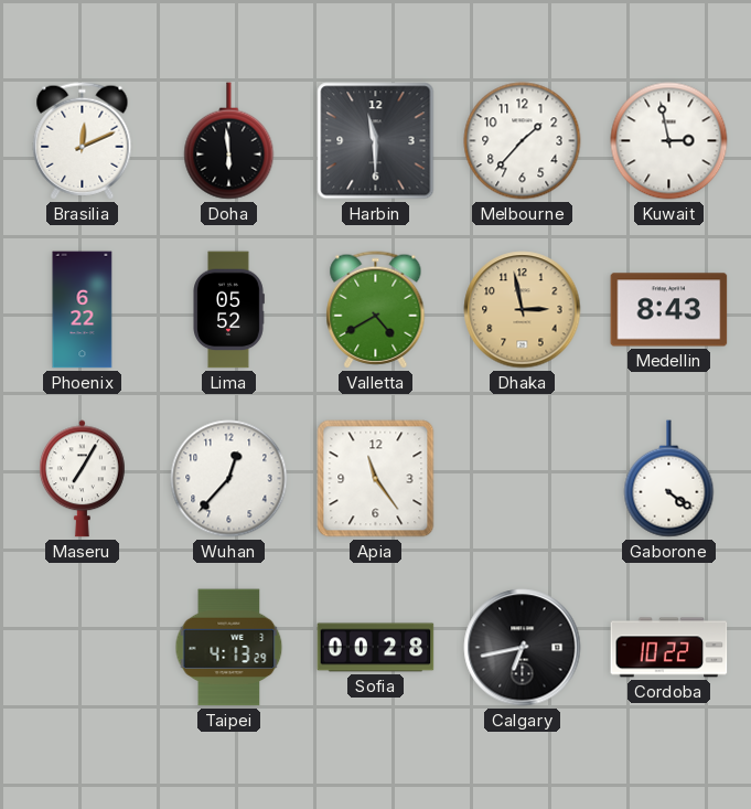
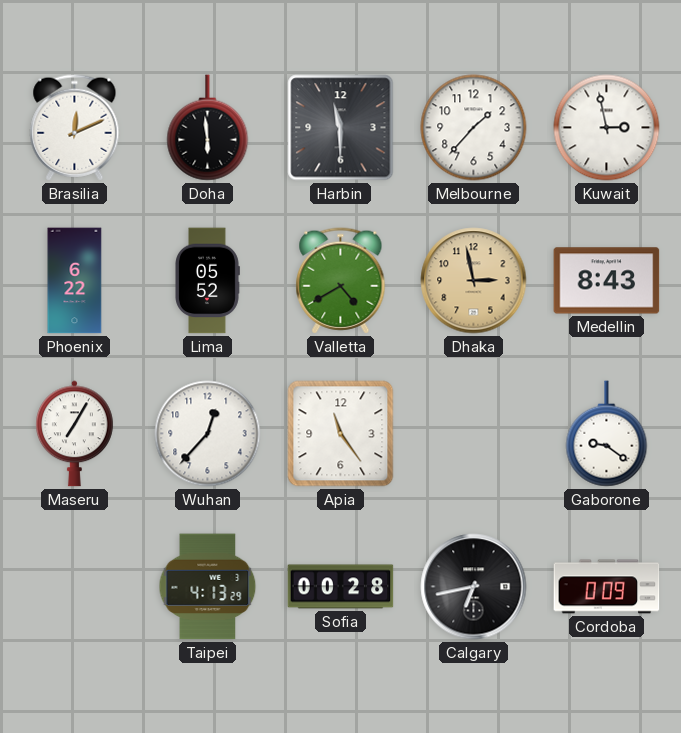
Gaborone: 4:21 -> 9:21 (607, 434)
Cordoba: 10:22 -> 0:09 (607, 587)
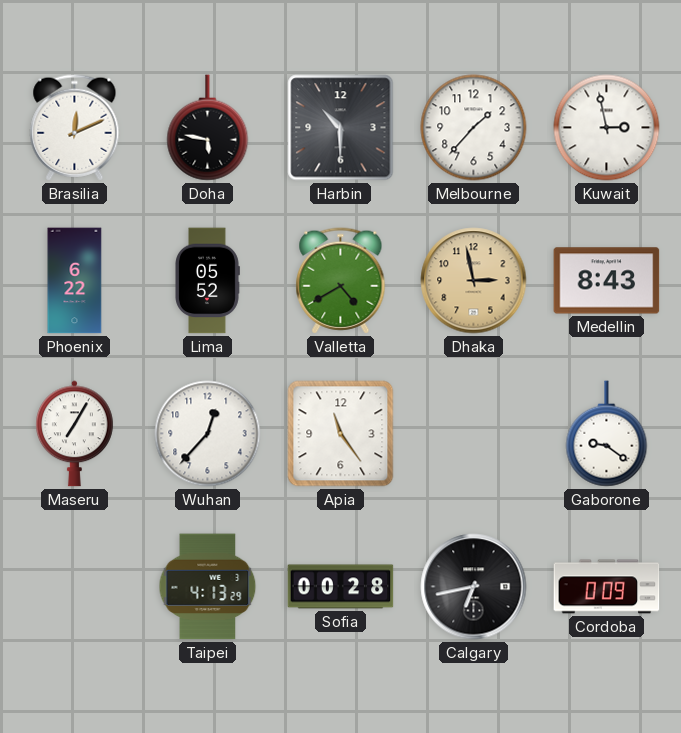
Doha: 5:59 -> 5:47 (208, 128)
Harbin: 11:30 -> 10:30 (341, 128)
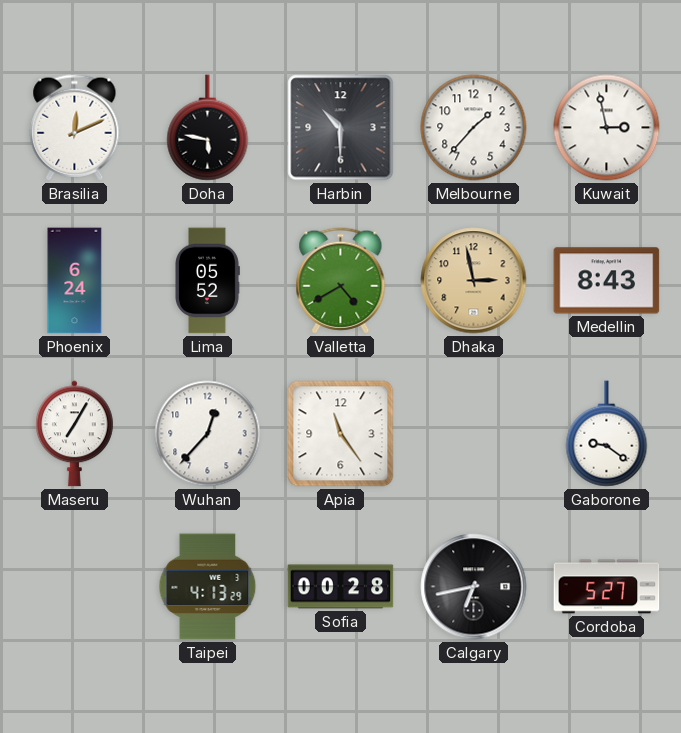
Phoenix: 6:22 -> 6:24 (75, 281)
Cordoba: 0:09 -> 5:27 (607, 587)
